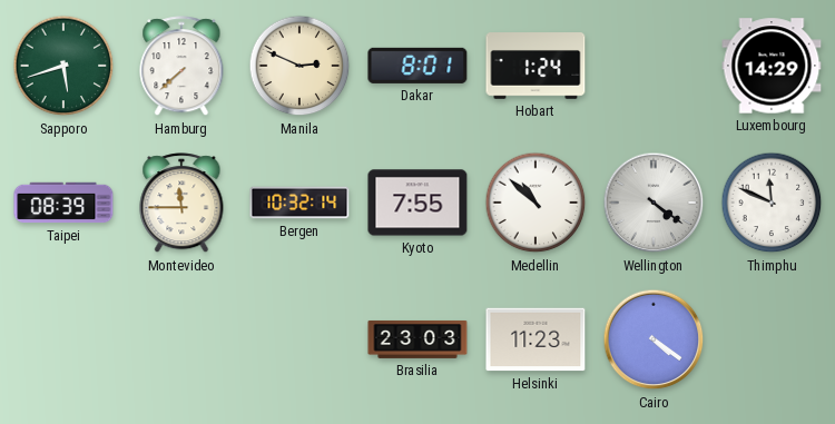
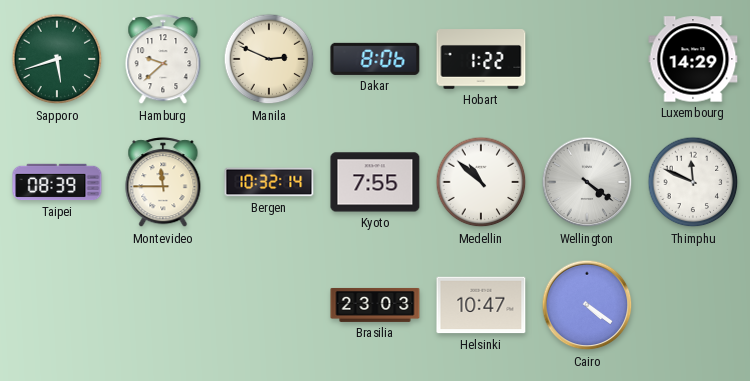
Hamburg: 7:38 -> 9:38 (163, 60)
Dakar: 8:01 -> 8:06 (375, 59)
Hobart: 1:24 -> 1:22 (481, 59)
Helsinki: 11:23 -> 10:47 (481, 305)
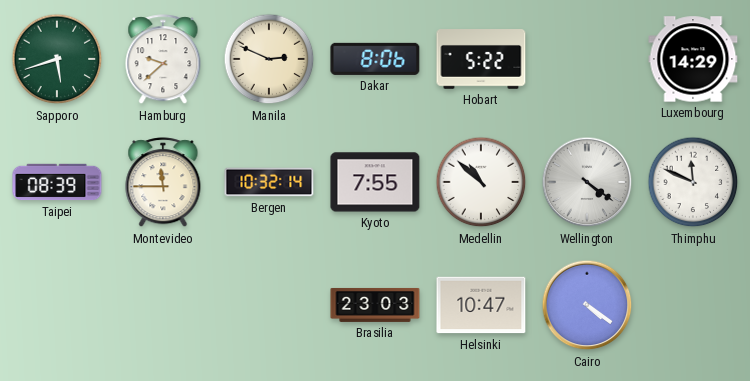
Hobart: 1:22 -> 5:22 (481, 59)
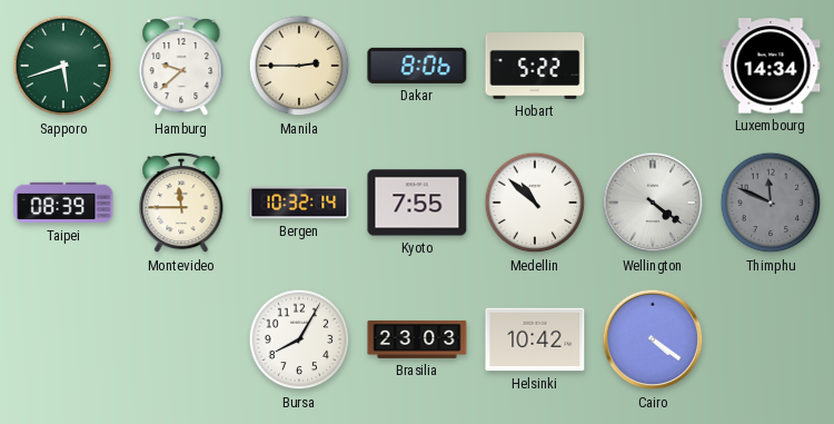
Manila: 2:49 -> 2:45 (299, 66)
Luxembourg: 14:29 -> 14:34 (771, 66)
Thimphu dial: white -> grey (771, 203)
Bursa: none -> 8:05 (299, 339)
Helsinki: 10:47 -> 10:42 (535, 339)
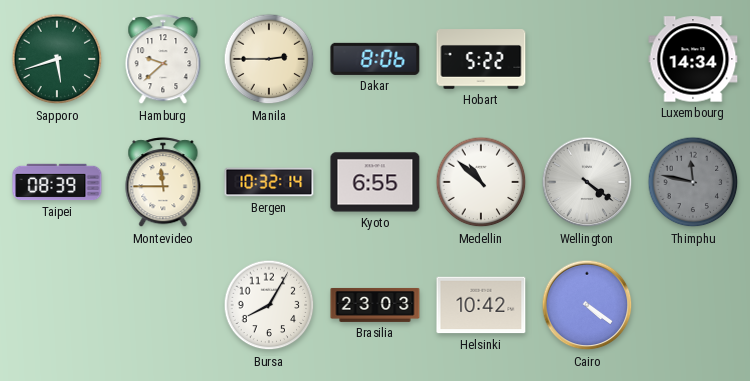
Kyoto: 7:55 -> 6:55 (375, 182)
Thimphu: 11:49 -> 11:47 (693, 182)
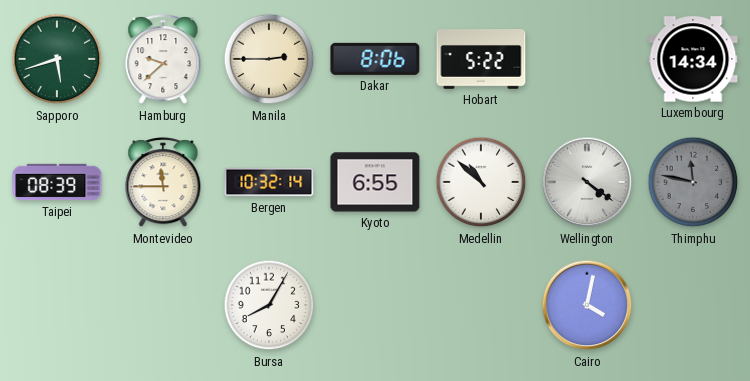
Brasilia: 23:03 -> none (375, 305)
Helsinki: 10:42 -> none (481, 305)
Cairo: 4:21 -> 4:02 (587, 305)
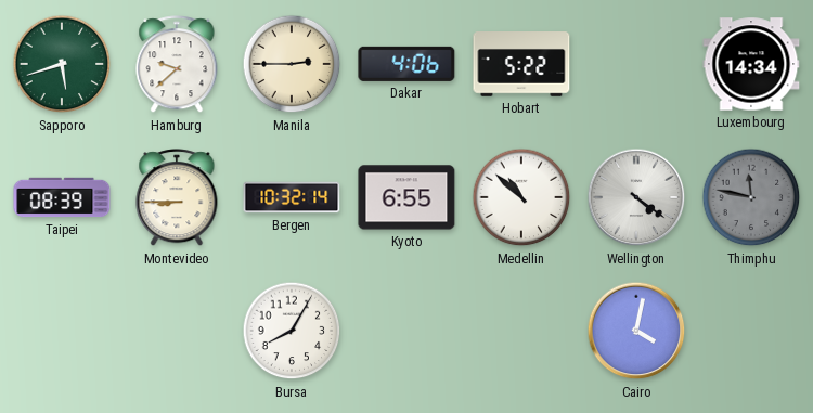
Dakar: 8:06 -> 4:06 (406, 64)
Montevideo: 11:45 -> 8:45 (177, 198)
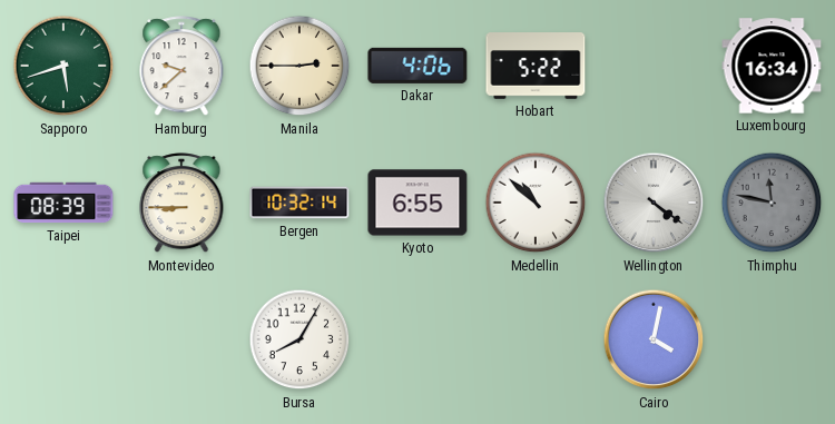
Luxembourg: 14:34 -> 16:34 (772, 66)
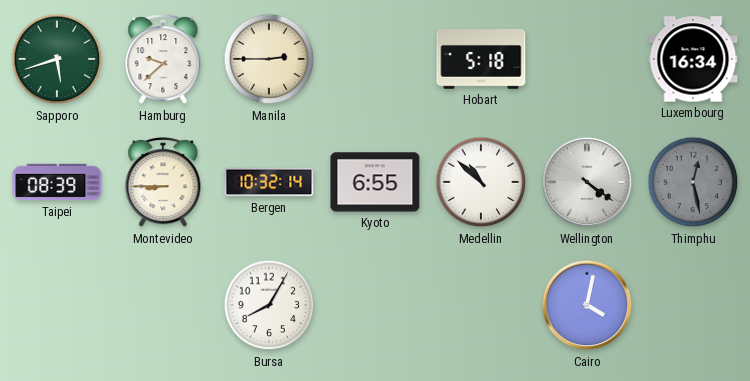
Dakar: 4:06 -> none (417, 66)
Hobart: 5:22 -> 5:18 (481, 59)
Thimphu: 11:47 -> 12:28 (693, 182)
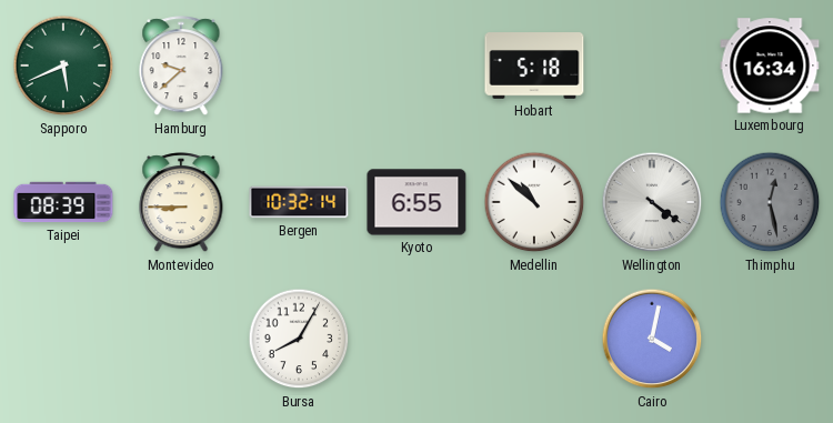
Sapporo: 5:42 -> 5:41 (63, 66)
Manila: 2:45 -> none (269, 59)
